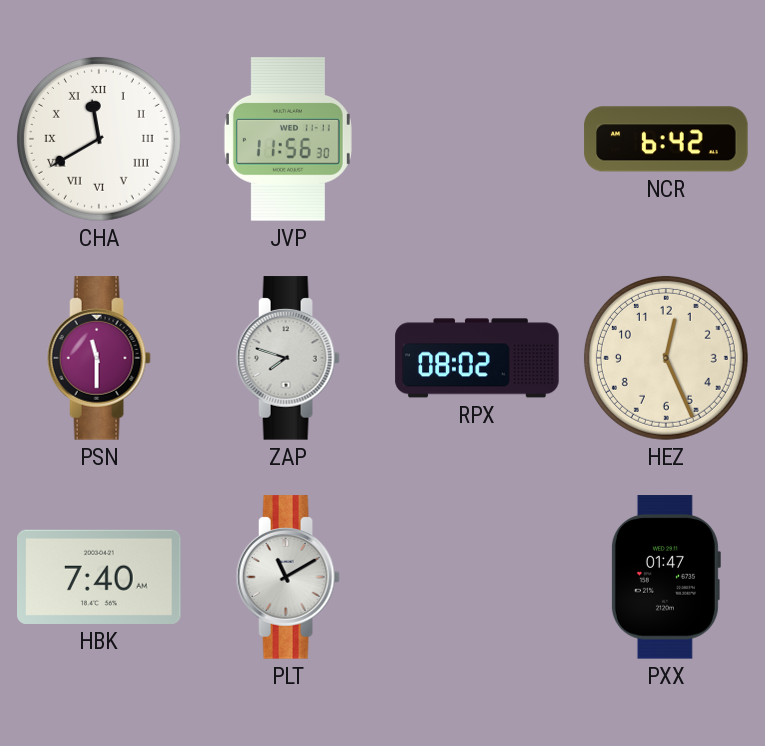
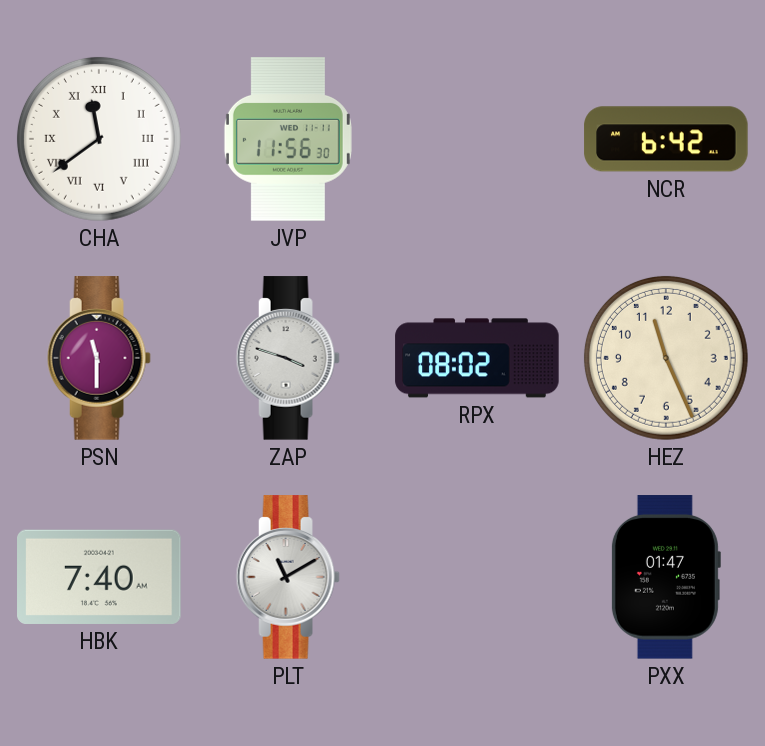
CHA: 11:40 -> 11:39 (99, 139)
ZAP: 7:48 -> 3:48 (288, 358)
HEZ: 12:26 -> 11:26 (666, 358)
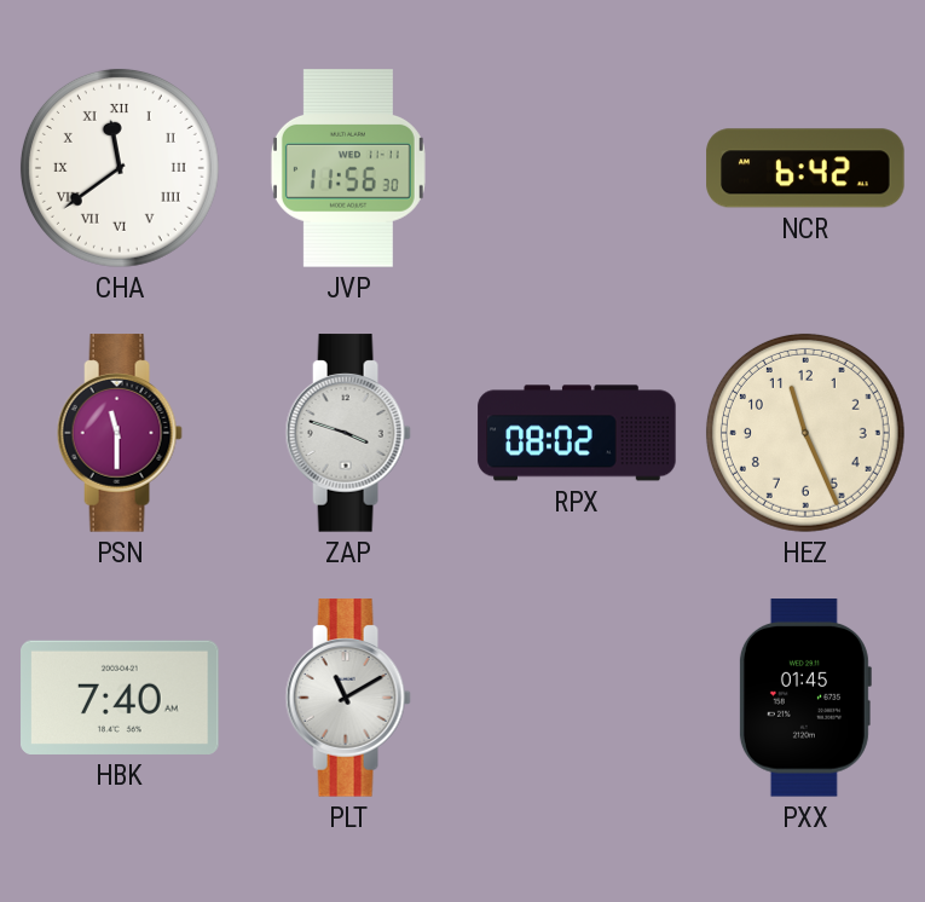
PXX: 01:47 -> 01:45 (804, 698)
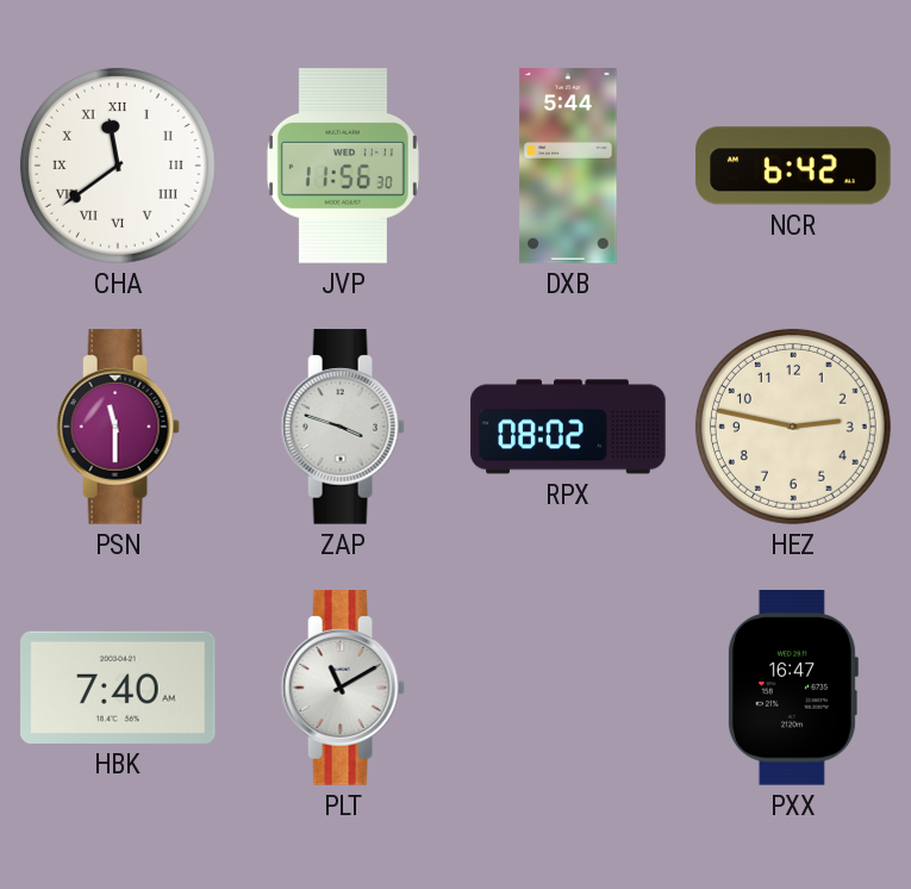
DXB: none -> 5:44 (568, 166)
HEZ: 11:26 -> 2:47 (793, 427)
PXX: 01:45 -> 16:47 (792, 688)
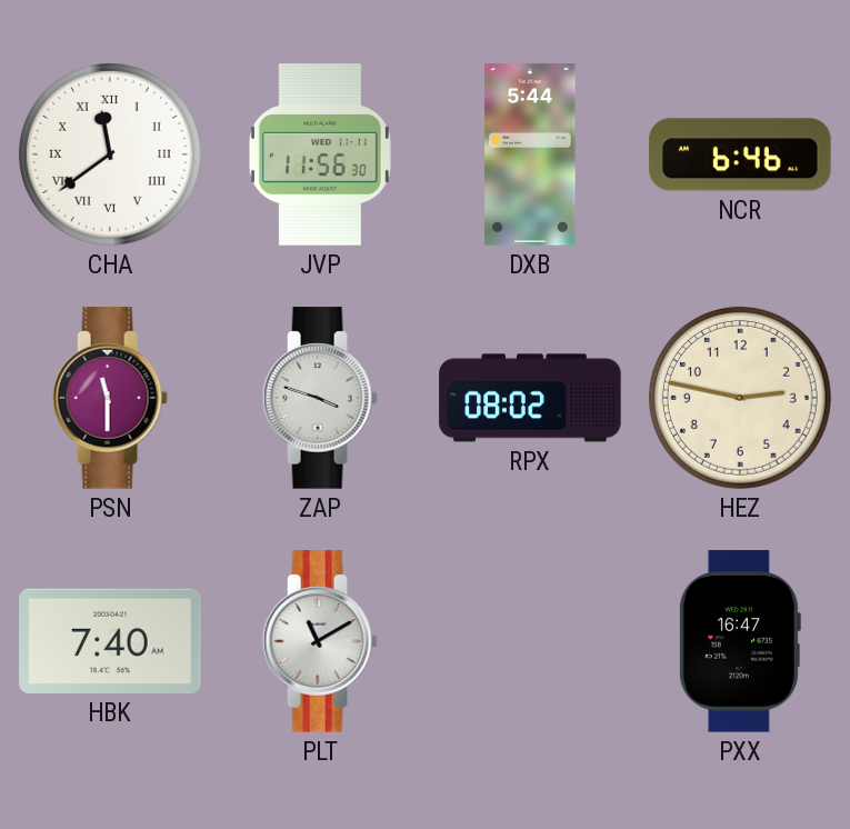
NCR: 6:42 -> 6:46 (740, 154)
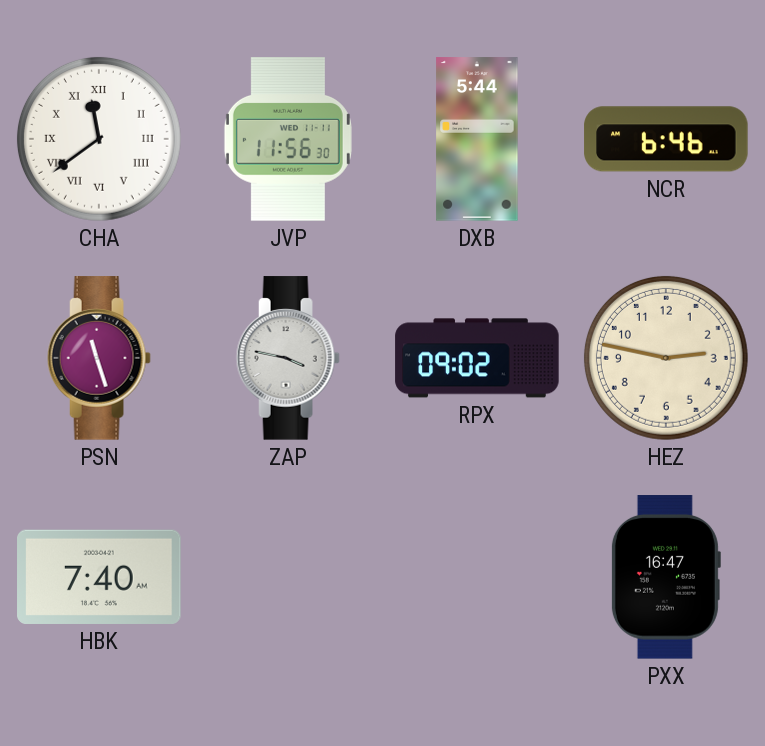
PSN: 11:30 -> 11:27 (99, 358)
ZAP: 3:48 -> 3:47 (288, 358)
RPX: 08:02 -> 09:02 (477, 358)
PLT: 11:10 -> none (320, 641)
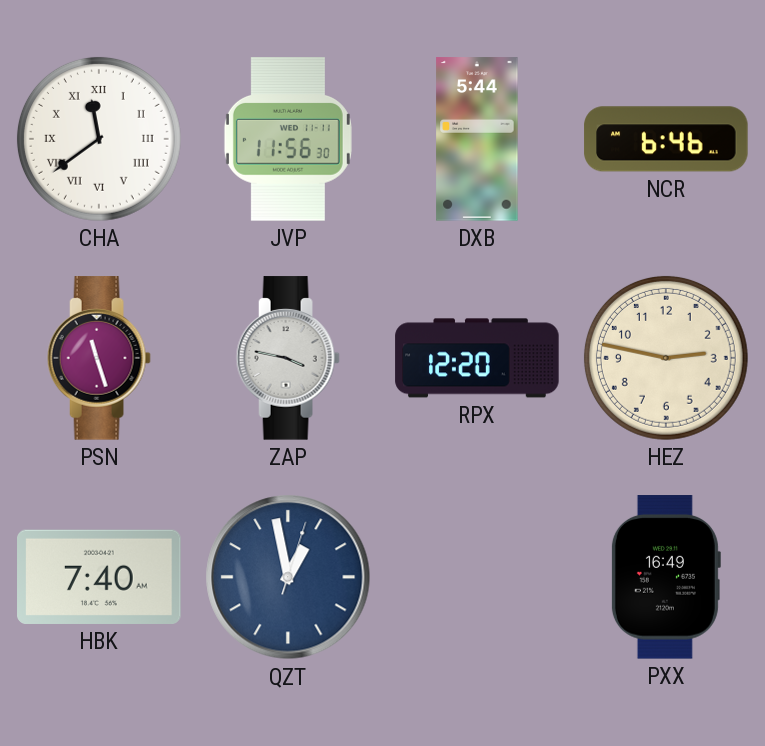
RPX: 09:02 -> 12:20 (477, 358)
QZT: none -> 12:58 (288, 577)
PXX: 16:47 -> 16:49 (665, 577)
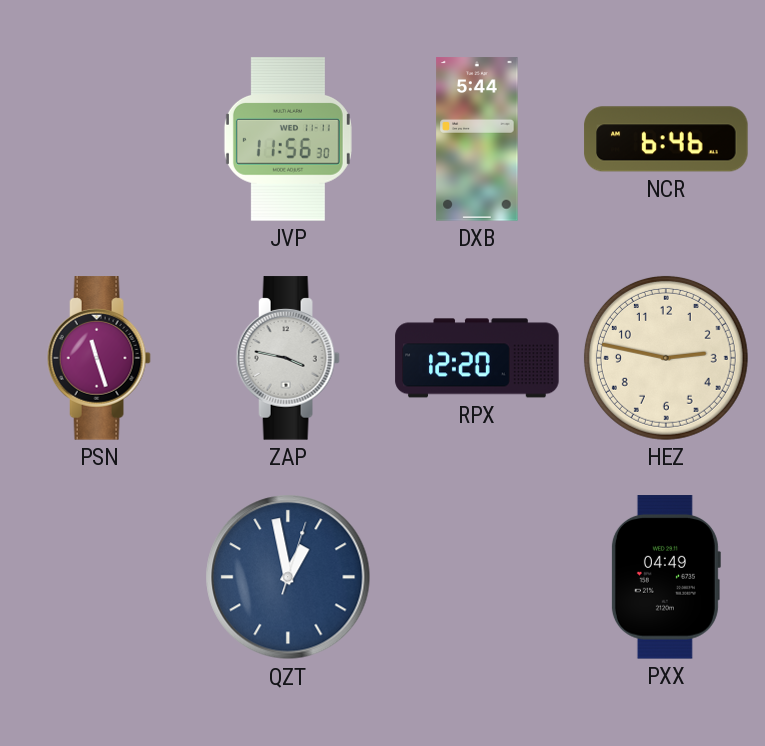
CHA: 11:39 -> none (99, 139)
HBK: 7:40 -> none (99, 577)
PXX: 16:49 -> 04:49 (665, 577)
